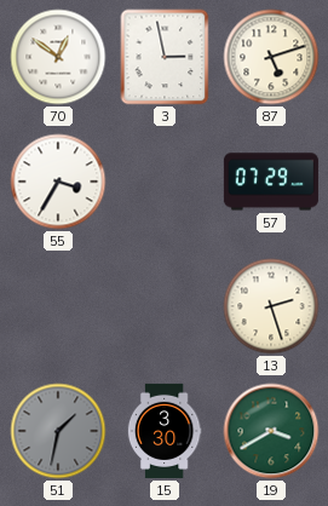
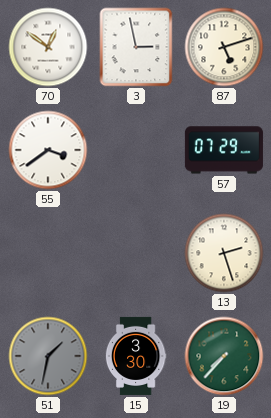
55: 3:35 -> 3:39 (48, 150)
19: 3:40 -> 7:37 (224, 356)
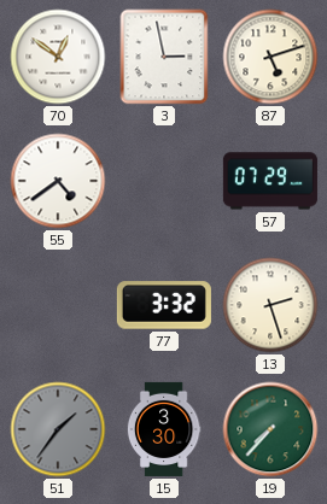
55: 3:39 -> 4:39 (58, 181)
77: none -> 3:32 (164, 305)
51: 1:32 -> 1:36 (58, 429)
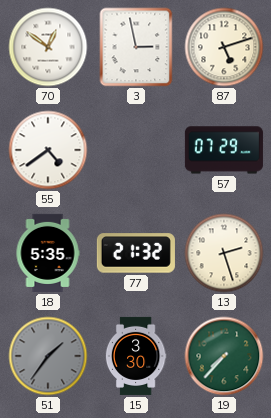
18: none -> 5:35 (48, 253)
77: 3:32 -> 21:32 (136, 253)
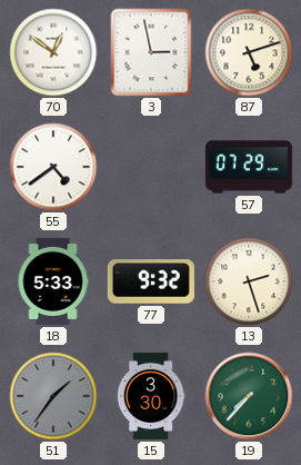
18: 5:35 -> 5:33 (53, 281)
77: 21:32 -> 9:32 (151, 281)
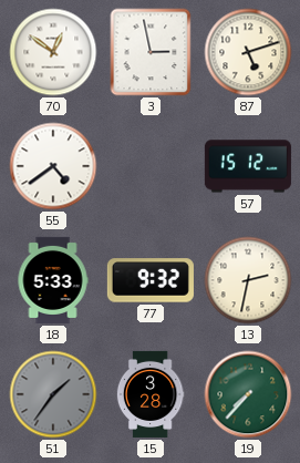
57: 07:29 -> 15:12 (248, 166)
13: 2:27 -> 2:32 (248, 280)
15: 3:30 -> 3:28 (151, 394)
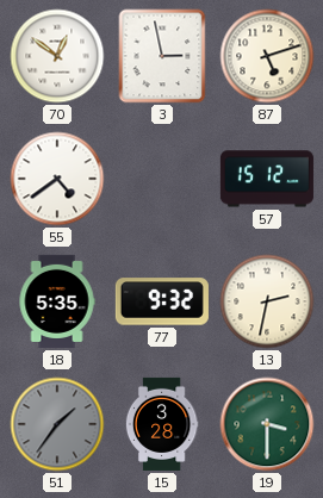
18: 5:33 -> 5:35 (57, 301)
19: 7:37 -> 3:30 (267, 424)
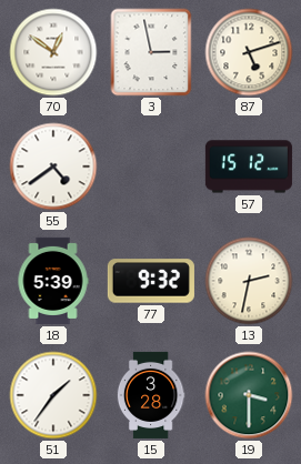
18: 5:35 -> 5:39 (53, 281)
51 dial: grey -> white (53, 395)
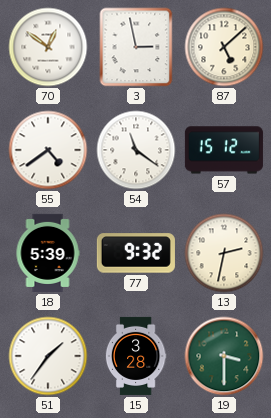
87: 5:12 -> 5:08 (224, 47)
54: none -> 11:21 (136, 150)
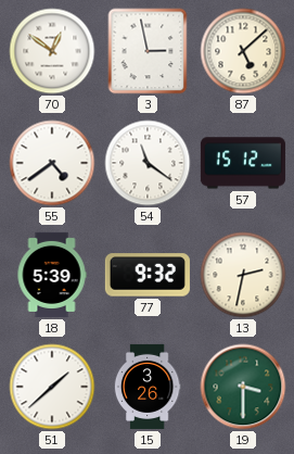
51: 1:36 -> 1:38 (52, 387)
15: 3:28 -> 3:26 (148, 387)
